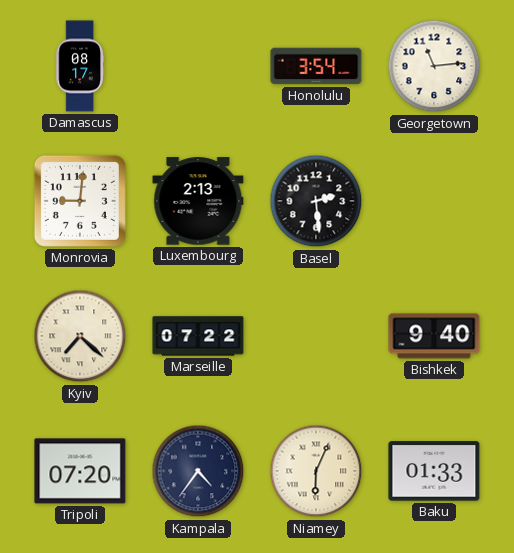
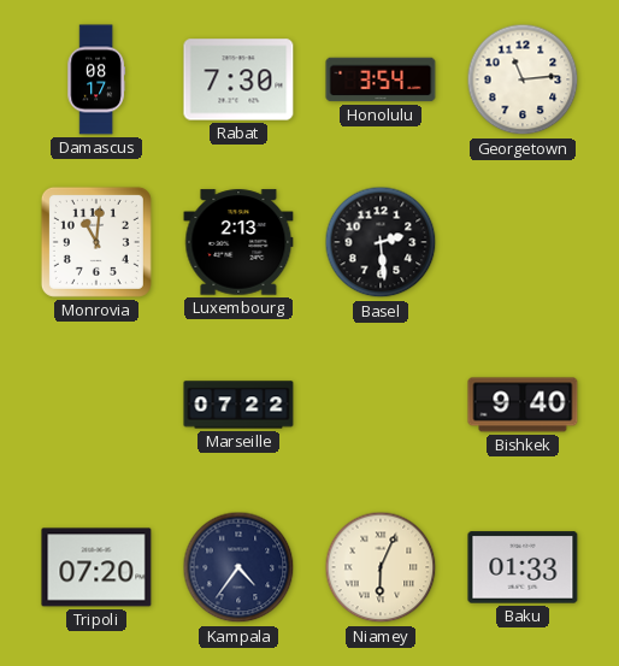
Rabat: none -> 7:30 (238, 79)
Monrovia: 9:01 -> 11:01 (96, 242)
Kyiv: 7:22 -> none (80, 336)
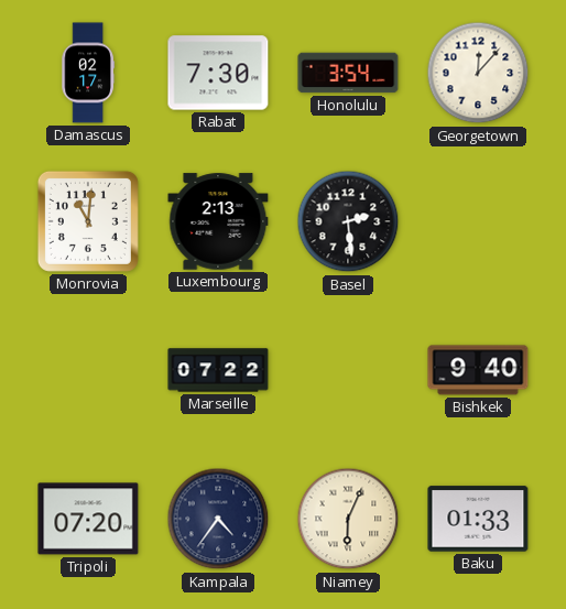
Damascus: 08:17 -> 02:17 (88, 73)
Georgetown: 11:14 -> 12:07 (478, 73)
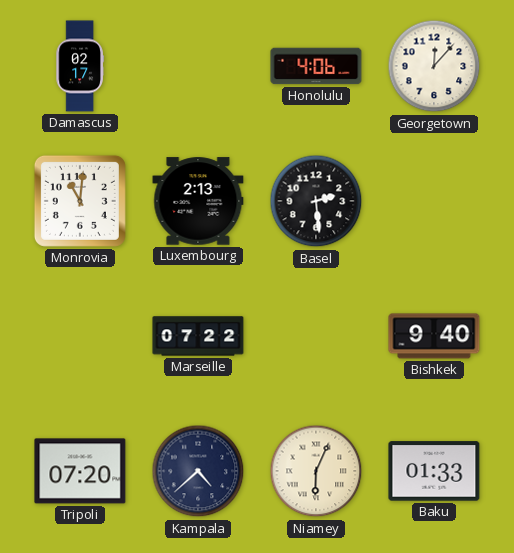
Rabat: 7:30 -> none (218, 73)
Honolulu: 3:54 -> 4:06 (316, 66)
Kampala: 4:36 -> 4:38 (198, 471)
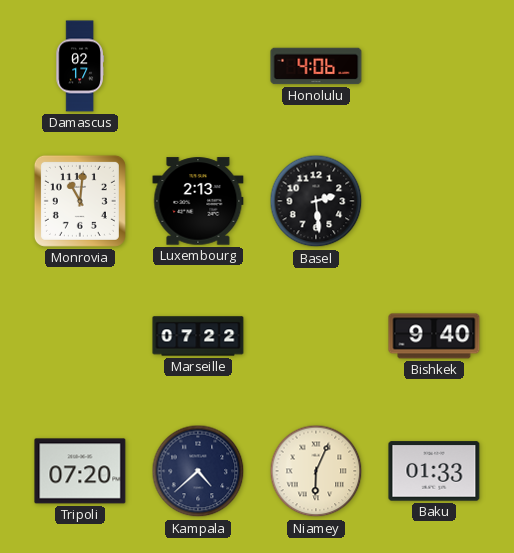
Georgetown: 12:07 -> none (434, 66)
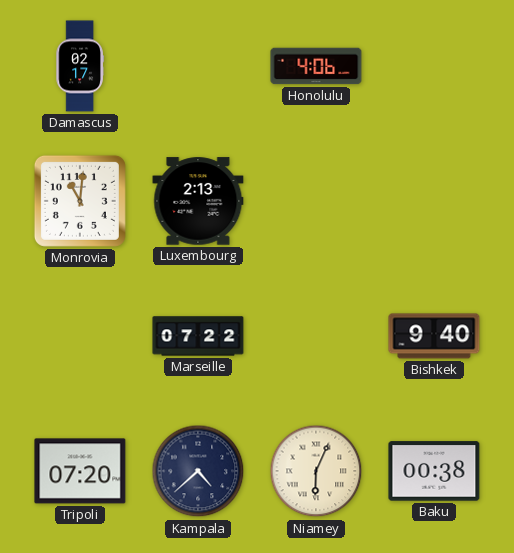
Basel: 2:29 -> none (316, 201)
Baku: 01:33 -> 00:38 (434, 471)
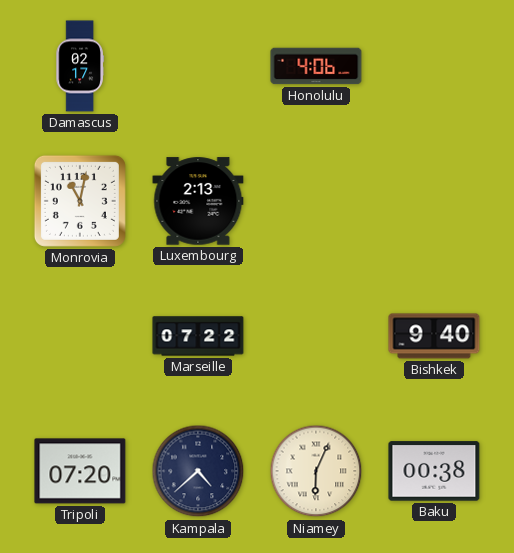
Monrovia: 11:01 -> 11:02 (80, 201)
